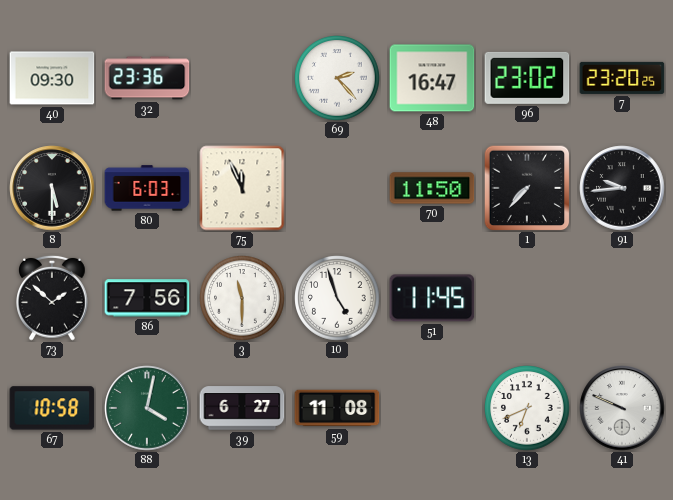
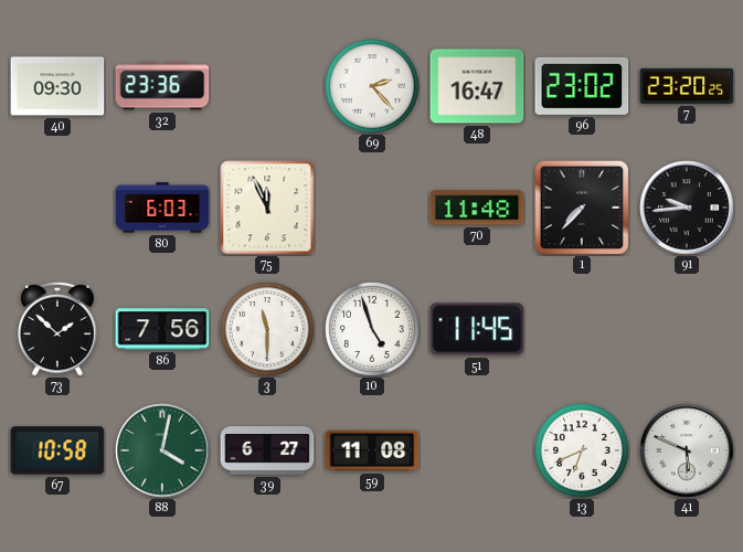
8: 5:30 -> none (52, 188)
70: 11:50 -> 11:48 (477, 208)
41: 9:49 -> 5:49 (687, 450)
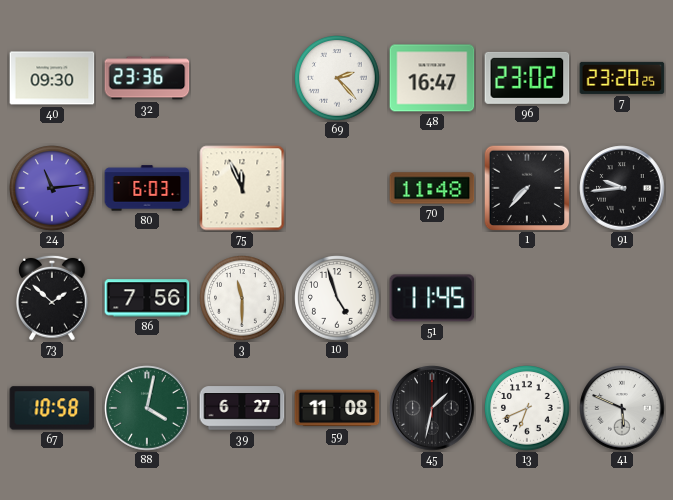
24: none -> 11:14 (52, 188)
45: none -> 1:32 (432, 408)
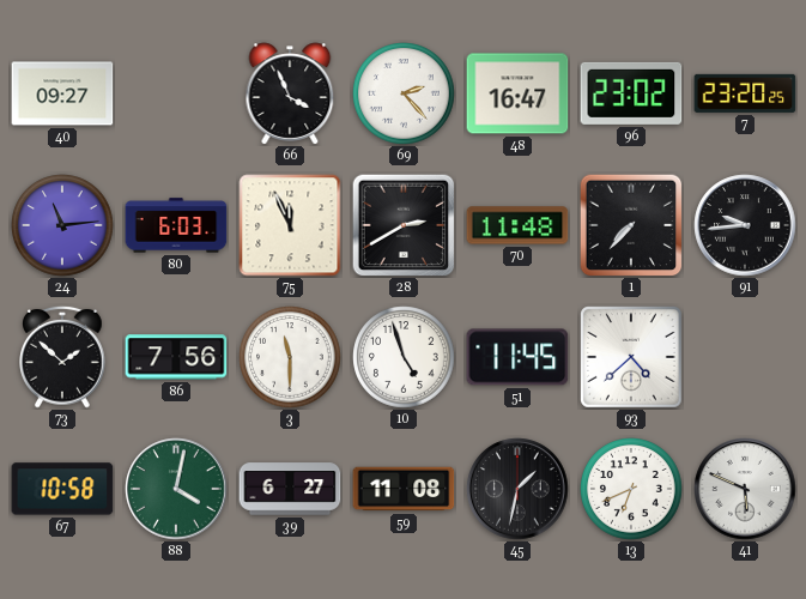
40: 09:30 -> 09:27 (62, 93)
32: 23:36 -> none (147, 78)
66: none -> 3:56 (290, 93)
28: none -> 2:40 (404, 225)
93: none -> 4:38 (632, 358)
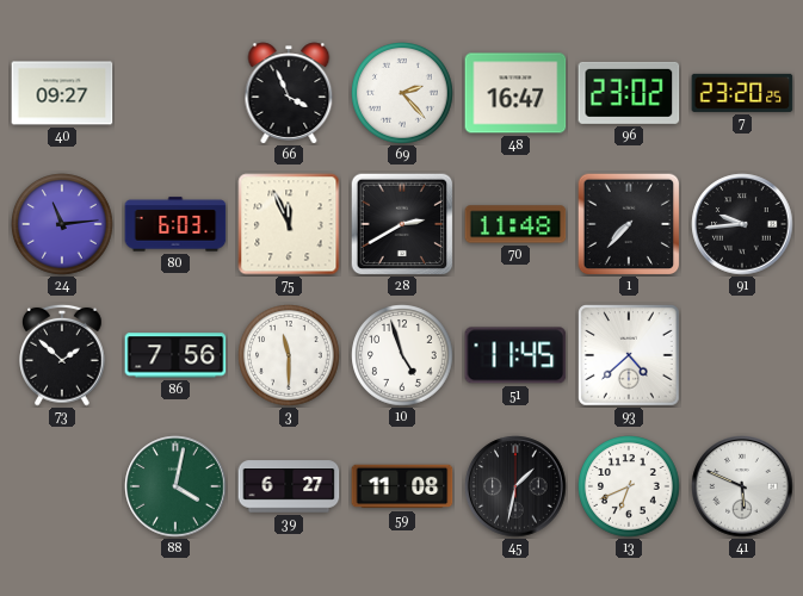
67: 10:58 -> none (62, 489)
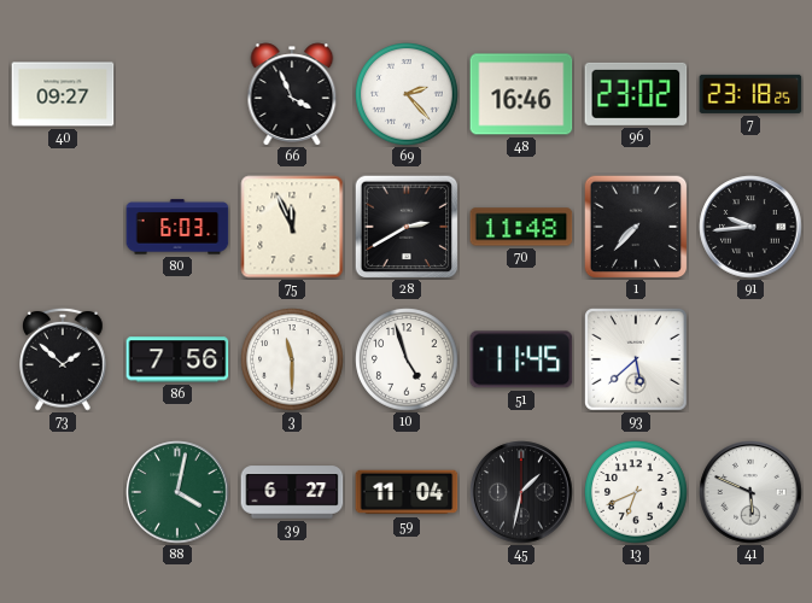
48: 16:47 -> 16:46 (521, 94)
7: 23:20 -> 23:18 (750, 94)
24: 11:14 -> none (62, 224)
93: 4:38 -> 5:38 (637, 361)
59: 11:08 -> 11:04 (407, 492)
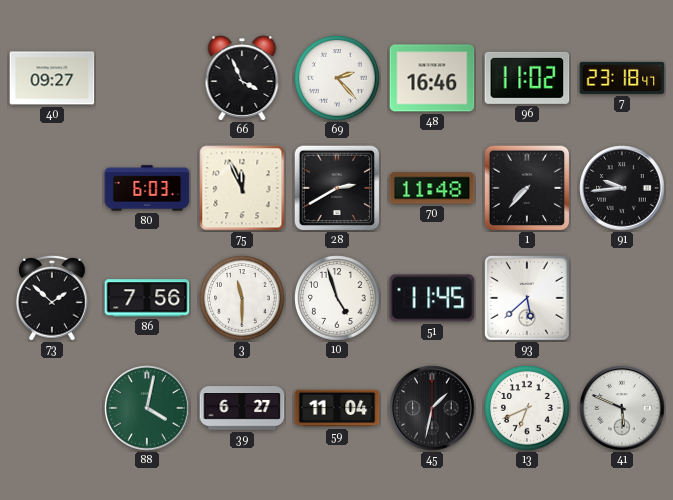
96: 23:02 -> 11:02 (527, 78)
7: 23:18:25 -> 23:18:47 (622, 78)
